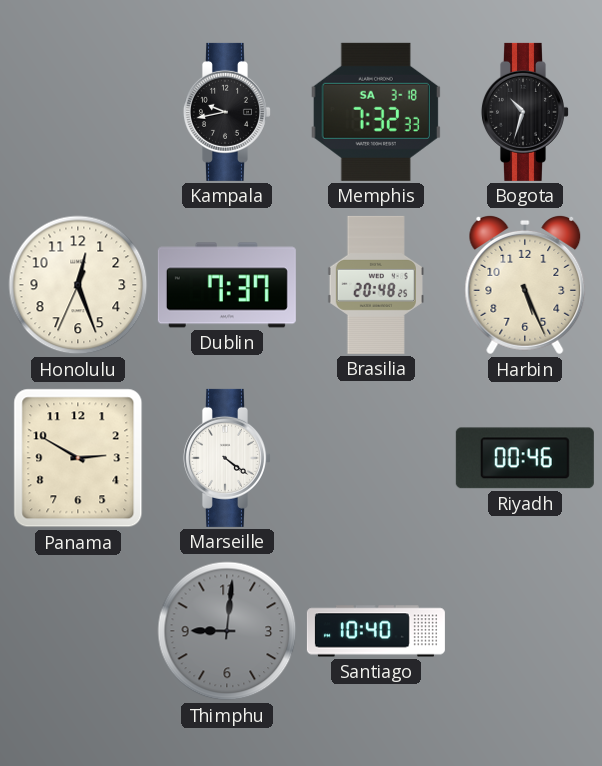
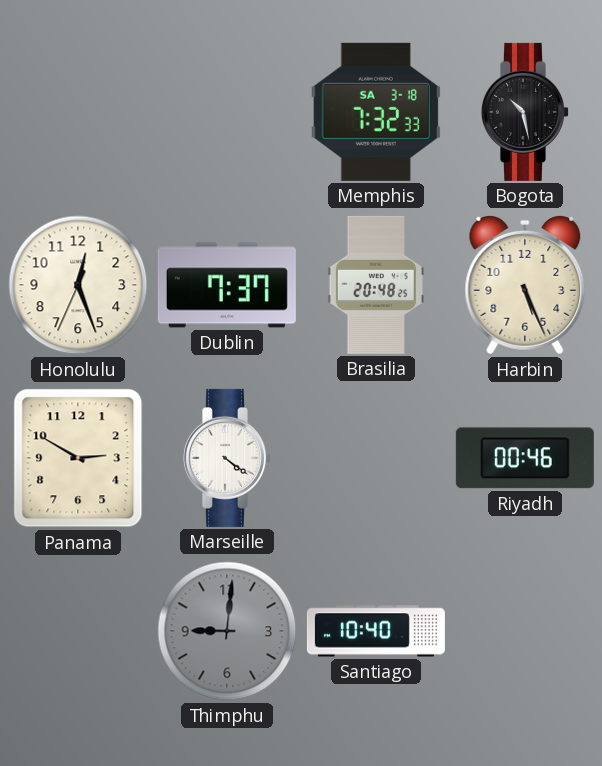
Kampala: 9:43 -> none (227, 112)
Bogota: 10:33 -> 10:28 (525, 112)
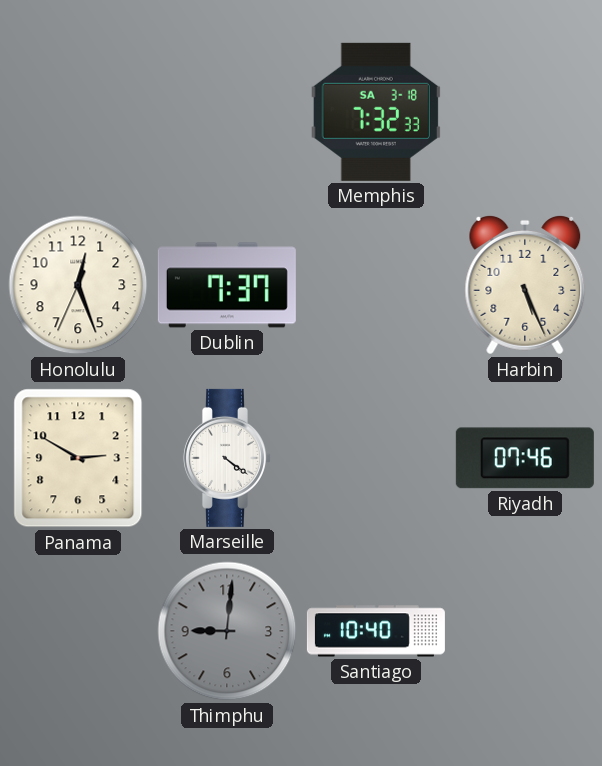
Bogota: 10:28 -> none (525, 112)
Brasilia: 20:48 -> none (375, 285)
Riyadh: 00:46 -> 07:46 (525, 458)
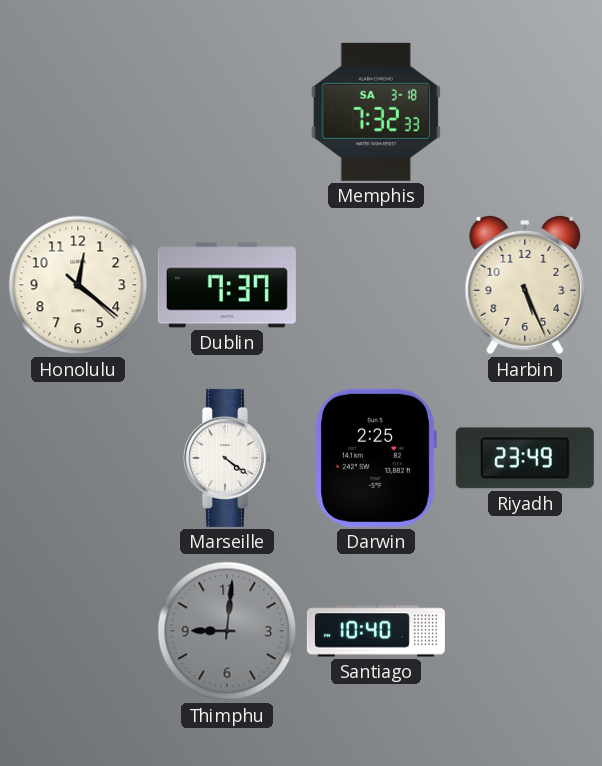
Honolulu: 12:26 -> 12:21 (78, 285)
Panama: 2:50 -> none (78, 458)
Darwin: none -> 2:25 (376, 458)
Riyadh: 07:46 -> 23:49 (525, 458)
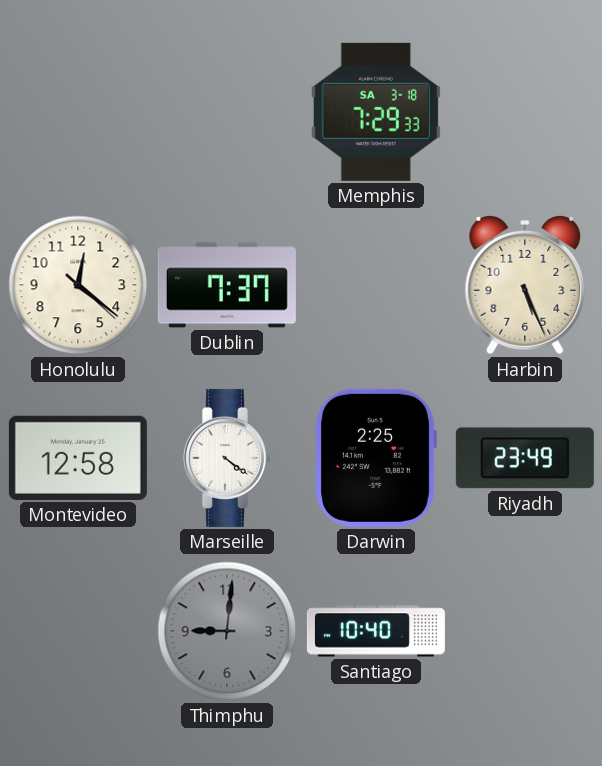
Memphis: 7:32 -> 7:29 (376, 112)
Montevideo: none -> 12:58 (78, 458)
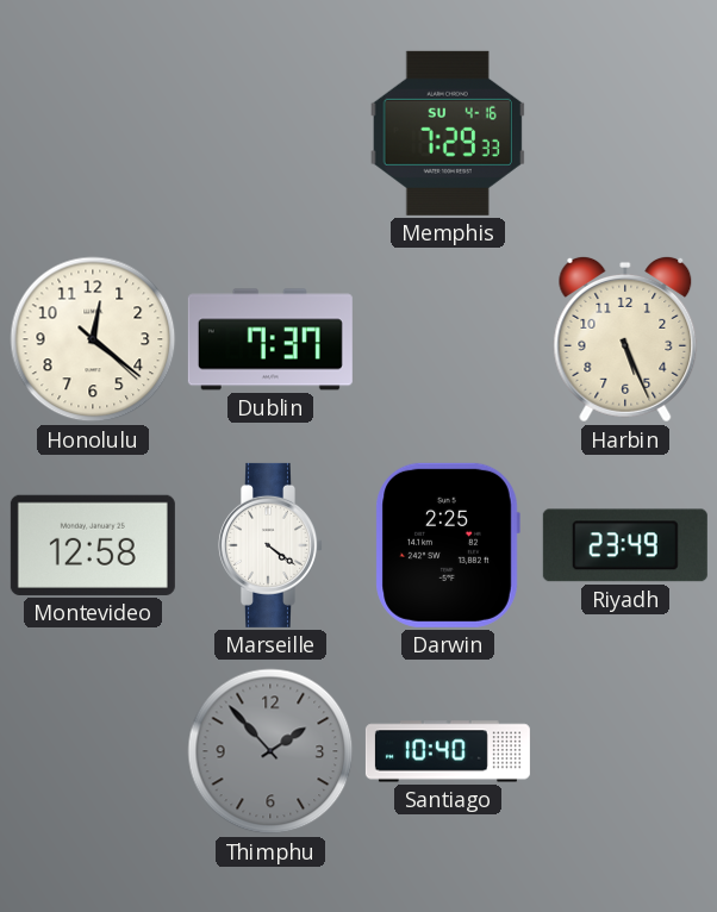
Memphis date: SA 3-18 -> SU 4-16 (448, 133)
Thimphu: 9:01 -> 1:53 (270, 751)
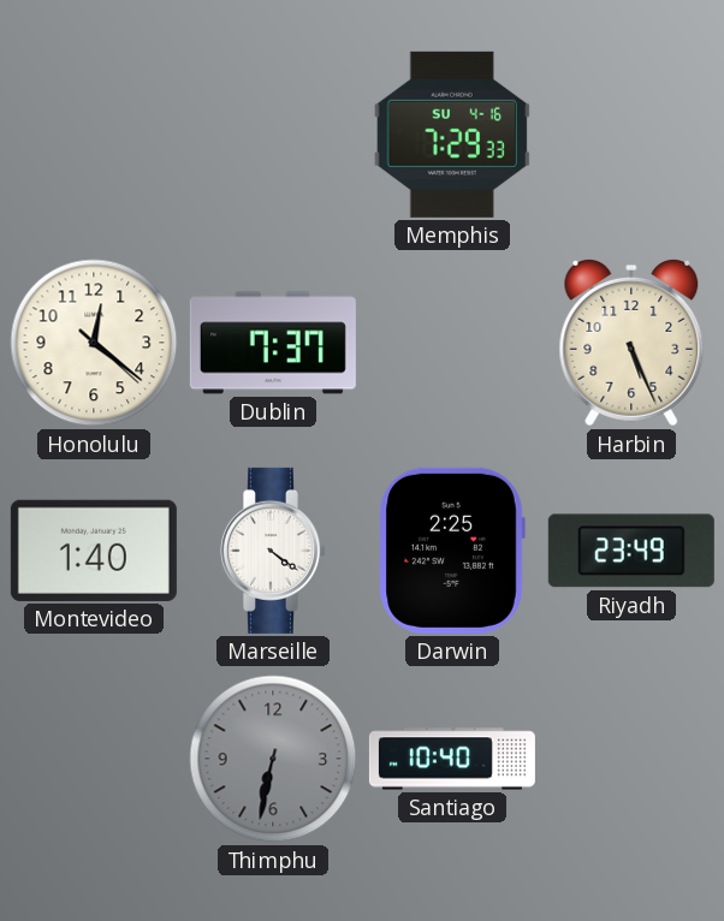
Montevideo: 12:58 -> 1:40 (94, 551)
Thimphu: 1:53 -> 6:32 (273, 759)
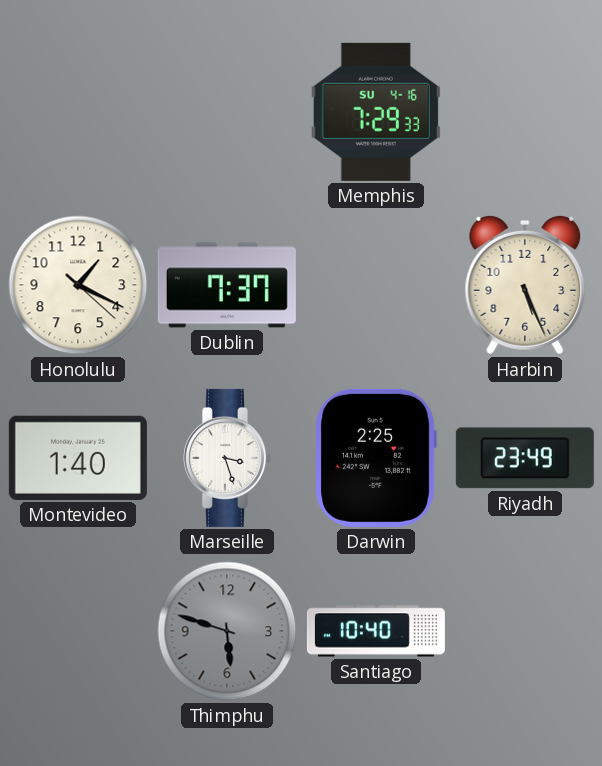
Honolulu: 12:21 -> 1:19 (78, 285)
Marseille: 4:21 -> 3:27 (227, 458)
Thimphu: 6:32 -> 5:48 (227, 631)
